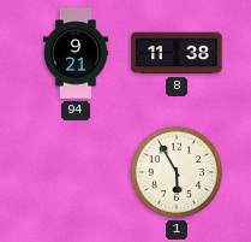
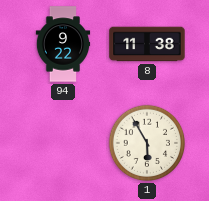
94: 9:21 -> 9:22 (63, 44)
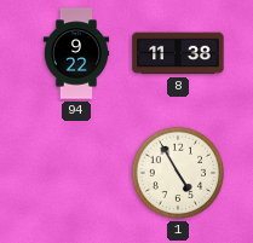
1: 5:55 -> 4:55 (178, 173)
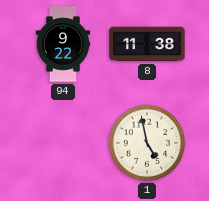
1: 4:55 -> 4:58 (147, 143)
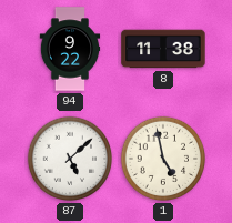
87: none -> 5:08 (70, 159)
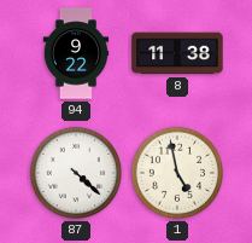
87: 5:08 -> 4:22 (76, 173)
